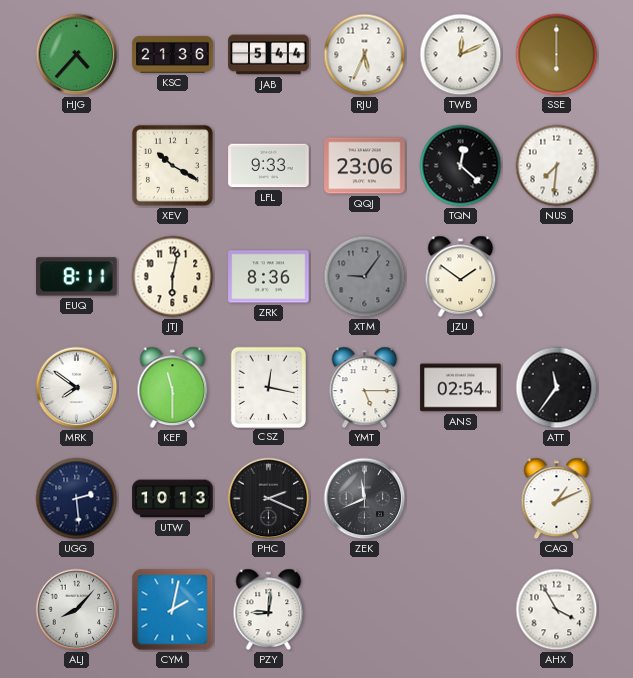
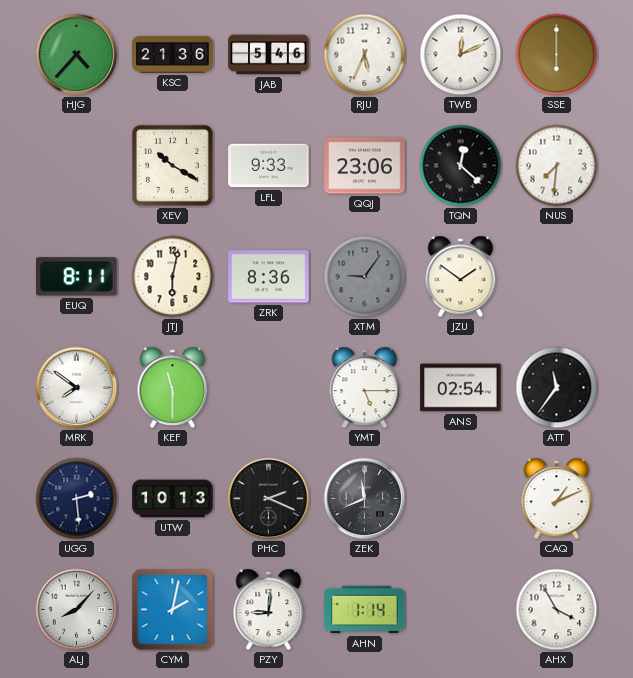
JAB: 5:44 -> 5:46 (269, 55)
CSZ: 12:17 -> none (268, 387)
AHN: none -> 1:14 (365, 610)
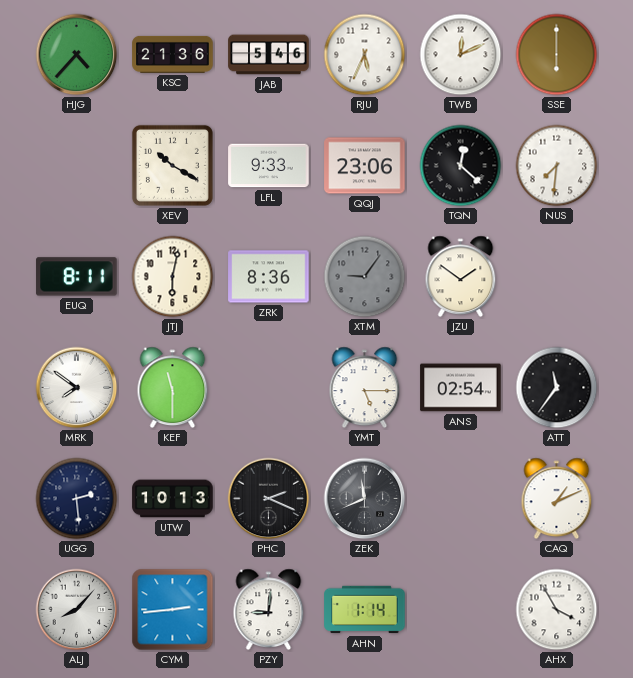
CYM: 2:02 -> 2:44 (173, 610)
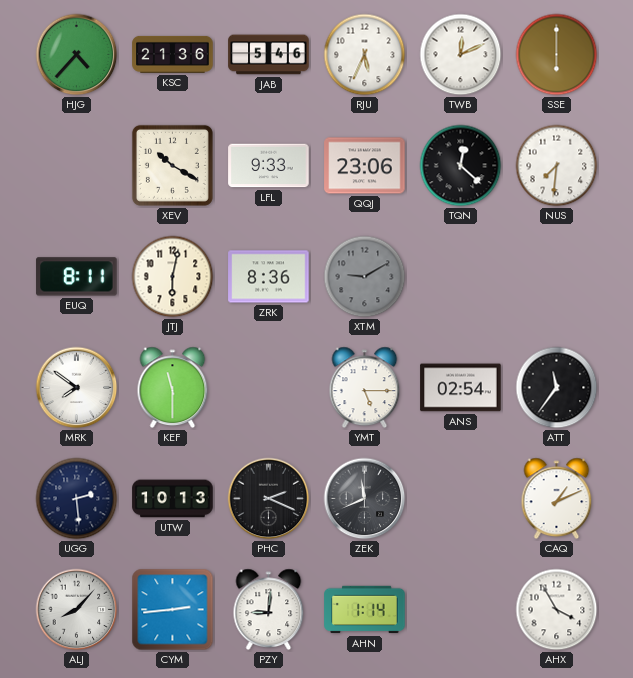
XTM: 9:06 -> 9:10 (365, 277)
JZU: 1:51 -> none (461, 277)
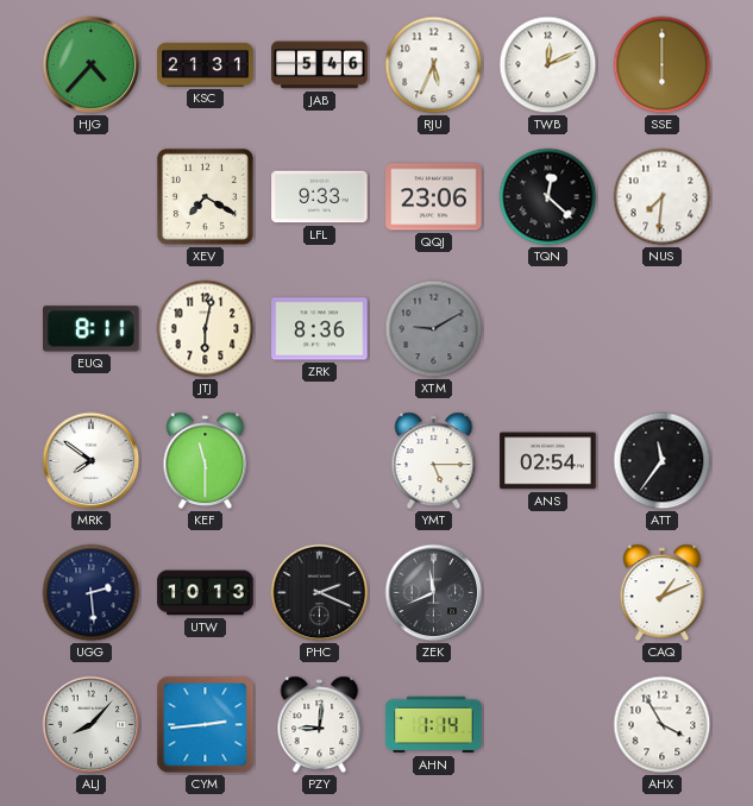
KSC: 21:36 -> 21:31 (206, 64)
XEV: 10:20 -> 7:20 (205, 196)
